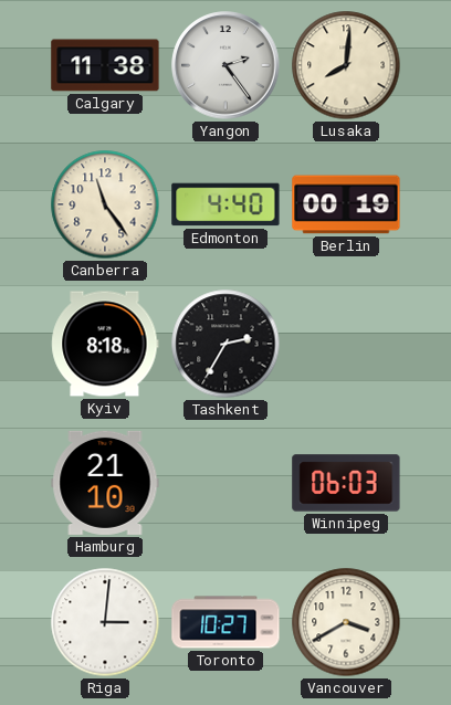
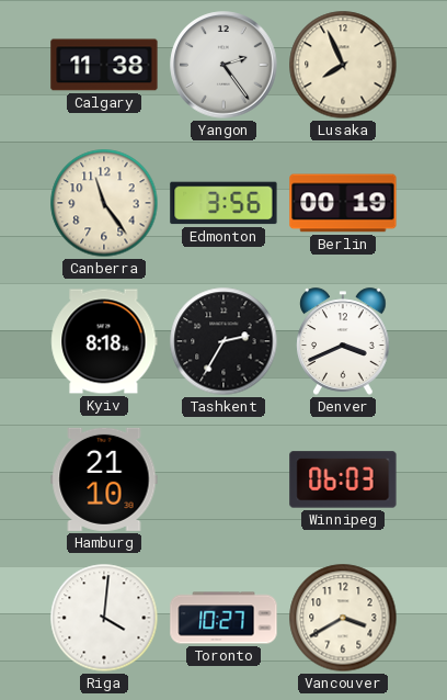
Lusaka: 8:01 -> 7:56 (343, 65)
Edmonton: 4:40 -> 3:56 (224, 203)
Denver: none -> 3:41 (343, 341)
Riga: 3:01 -> 4:01 (104, 618)
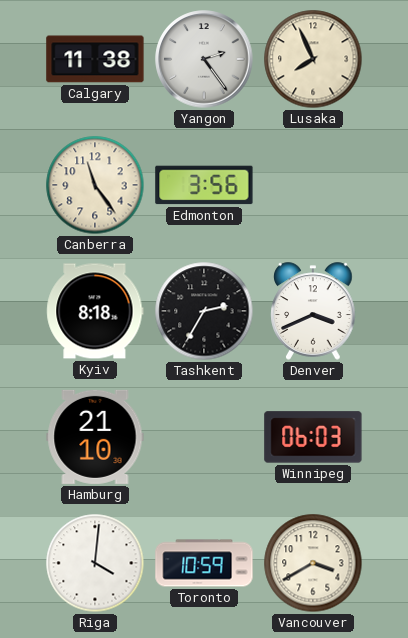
Berlin: 00:19 -> none (343, 203)
Toronto: 10:27 -> 10:59 (204, 563)
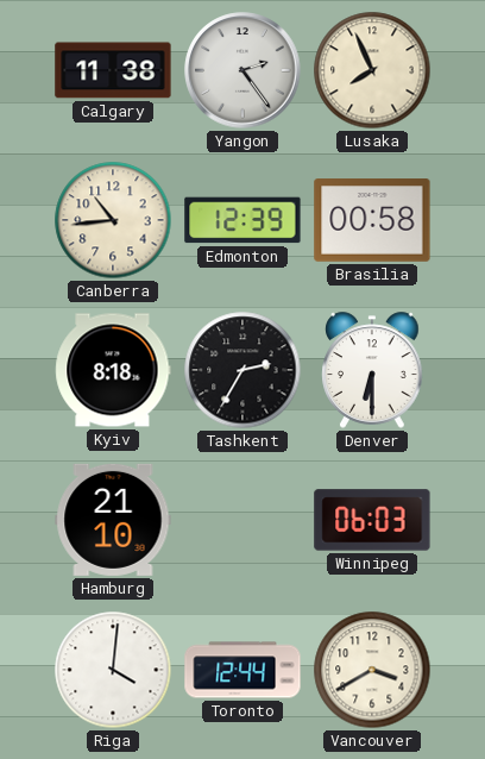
Canberra: 11:24 -> 10:44 (113, 220)
Edmonton: 3:56 -> 12:39 (242, 220)
Brasilia: none -> 00:58 (372, 220)
Denver: 3:41 -> 6:30 (372, 370)
Toronto: 10:59 -> 12:44 (242, 670)
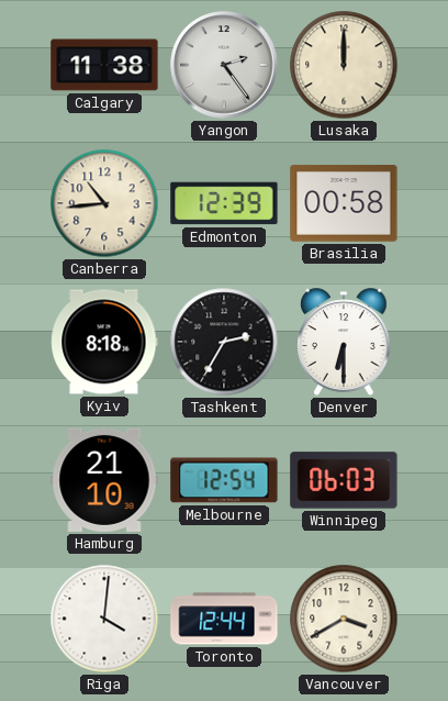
Lusaka: 7:56 -> 12:00 (344, 65)
Melbourne: none -> 12:54 (224, 480)
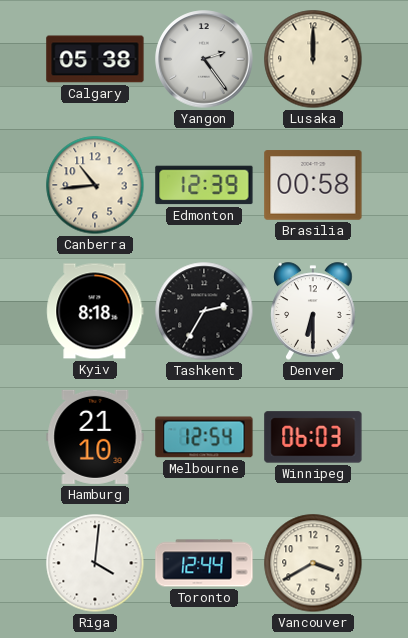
Calgary: 11:38 -> 05:38 (95, 59)
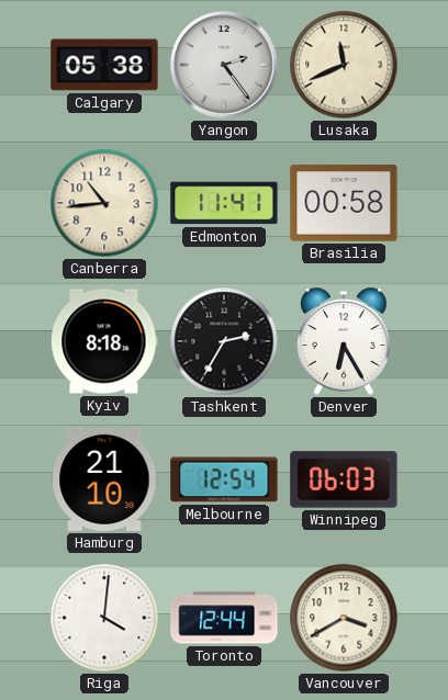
Lusaka: 12:00 -> 11:41 (344, 65)
Edmonton: 12:39 -> 11:41 (224, 203)
Denver: 6:30 -> 6:25 (344, 341)
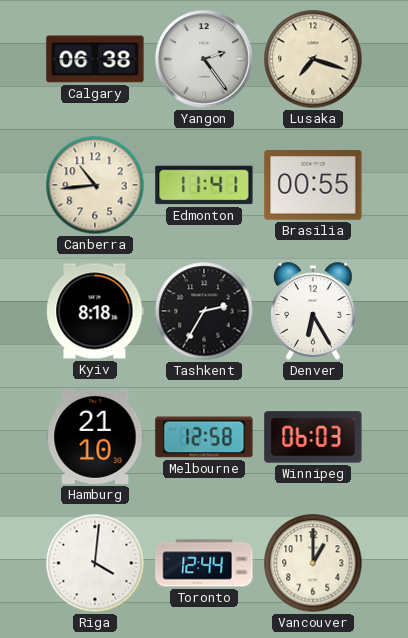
Calgary: 05:38 -> 06:38 (95, 59)
Lusaka: 11:41 -> 7:18 (313, 59)
Brasilia: 00:58 -> 00:55 (313, 185)
Melbourne: 12:54 -> 12:58 (204, 437)
Vancouver: 3:40 -> 1:00 (313, 563)
